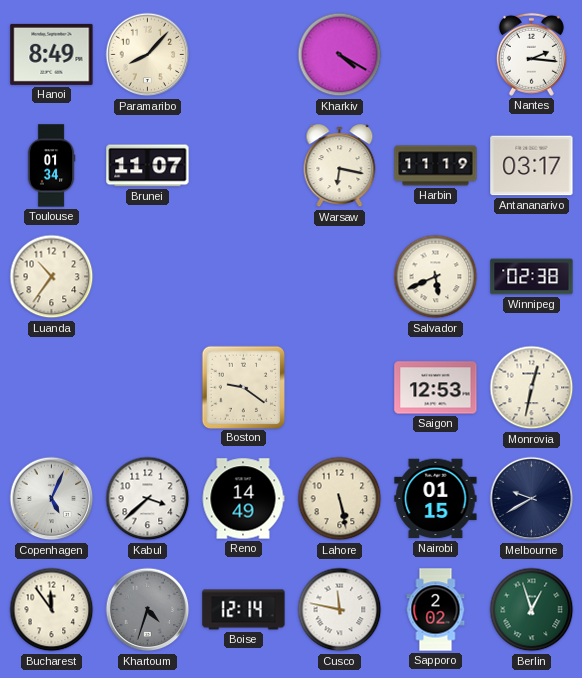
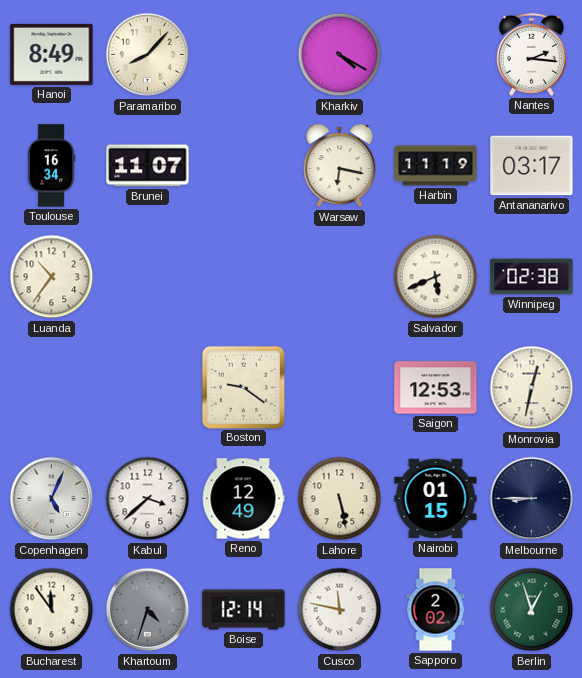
Toulouse: 01:34 -> 16:34 (51, 166)
Reno: 14:49 -> 12:49 (243, 499)
Melbourne: 9:40 -> 8:45 (532, 499)
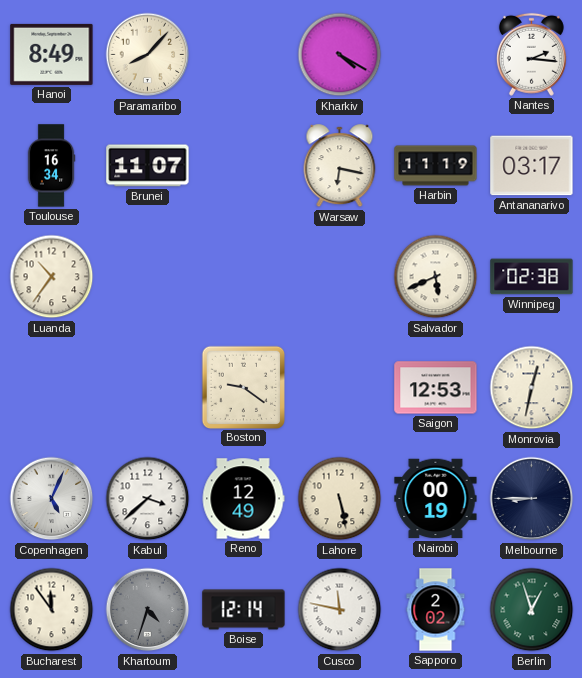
Nairobi: 01:15 -> 00:19 (436, 499)
